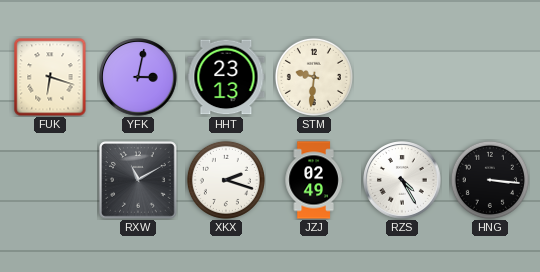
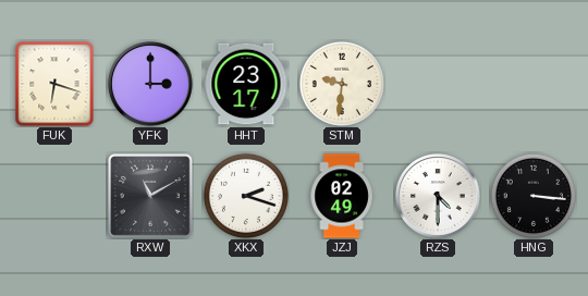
YFK: 3:02 -> 3:00 (150, 84)
HHT: 23:13 -> 23:17 (246, 84)
RZS: 4:25 -> 4:30 (438, 196)
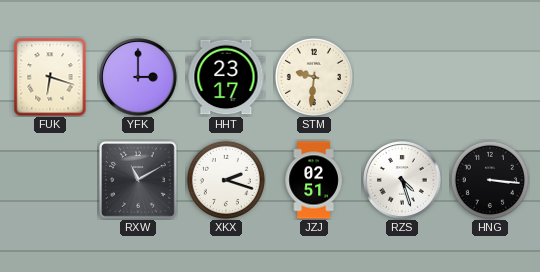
JZJ: 02:49 -> 02:51 (314, 180)
RZS: 4:30 -> 4:27 (402, 180)
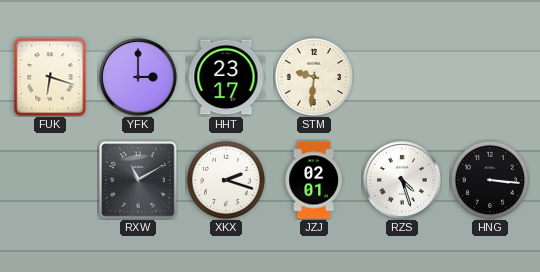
JZJ: 02:51 -> 02:01 (314, 180)
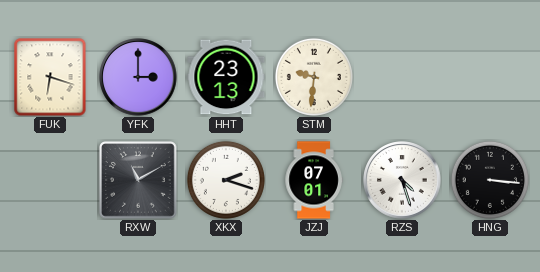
HHT: 23:17 -> 23:13 (226, 77)
JZJ: 02:01 -> 07:01 (314, 180)
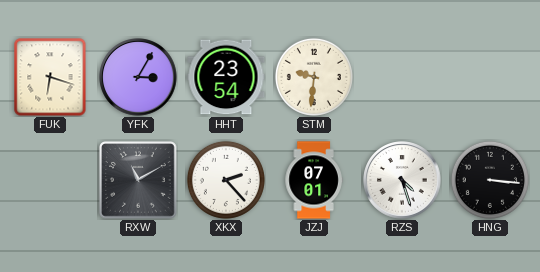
YFK: 3:00 -> 3:05 (138, 77)
HHT: 23:13 -> 23:54 (226, 77)
XKX: 2:18 -> 2:23 (226, 180)
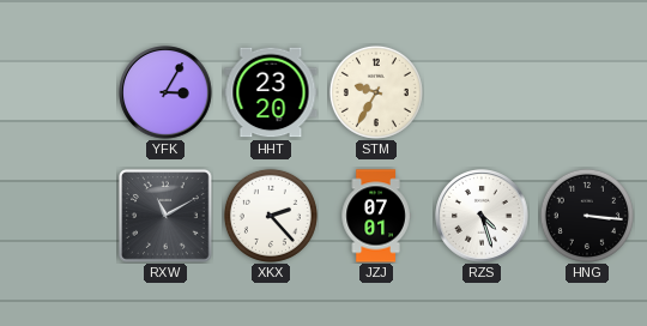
FUK: 6:18 -> none (50, 77)
HHT: 23:54 -> 23:20 (271, 92)
STM: 9:31 -> 9:35 (376, 92)
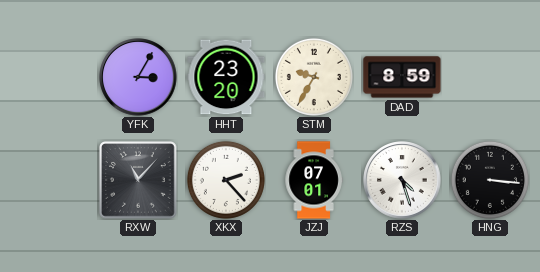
DAD: none -> 8:59 (402, 77)
RXW: 11:10 -> 11:07 (139, 181)
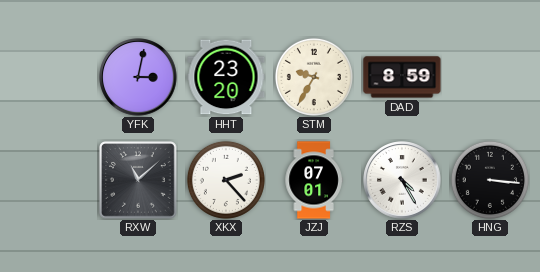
YFK: 3:05 -> 3:02 (138, 77)
RXW: 11:07 -> 11:08 (139, 181)
RZS: 4:27 -> 4:25 (402, 180)
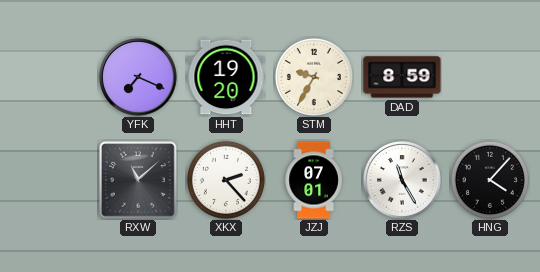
YFK: 3:02 -> 7:19 (138, 77)
HHT: 23:20 -> 19:20 (226, 77)
RZS: 4:25 -> 11:25 (402, 180)
HNG: 3:16 -> 4:07 (490, 180)
